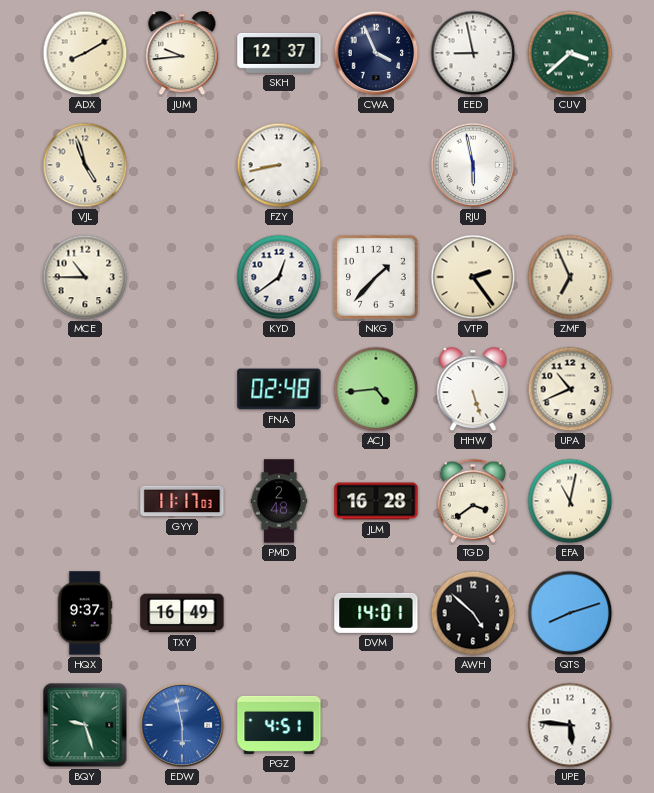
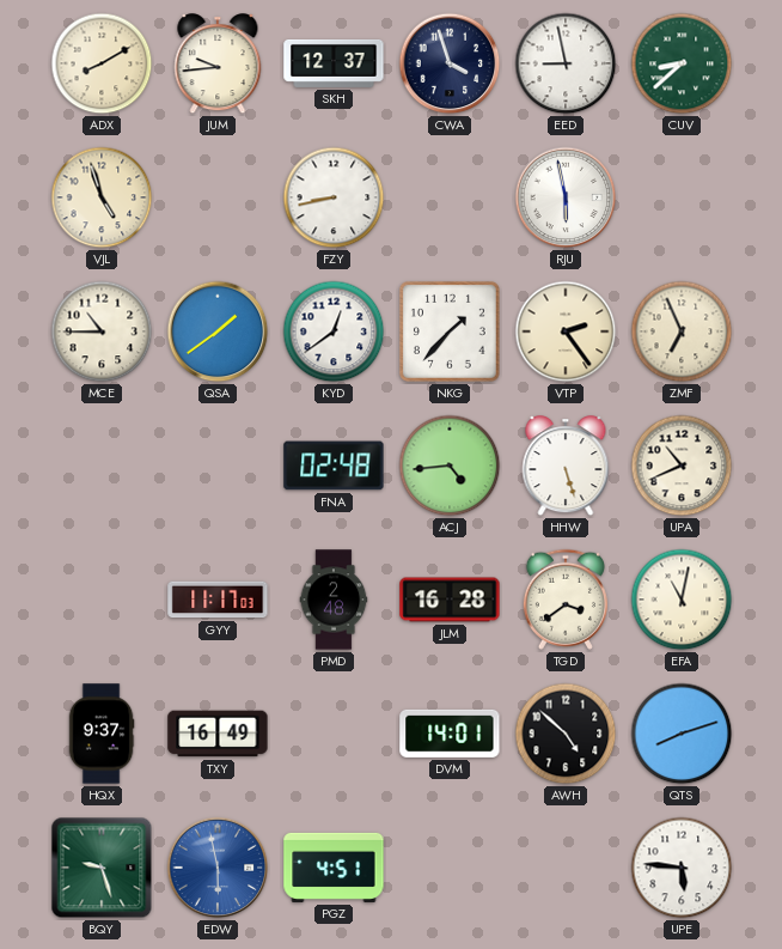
CWA: 3:56 -> 3:57 (450, 63)
CUV: 3:38 -> 8:38 (682, 63)
QSA: none -> 1:39 (218, 331)
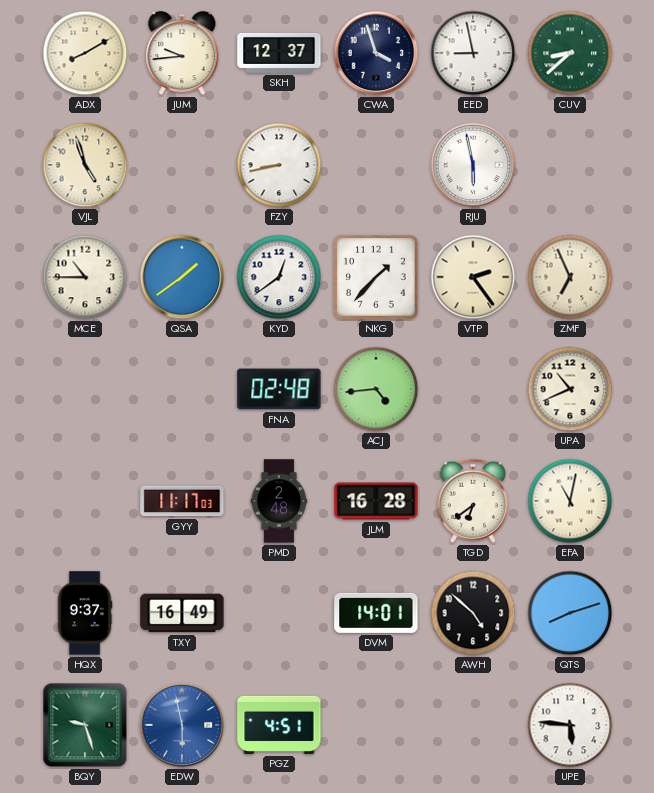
HHW: 5:27 -> none (566, 467)
TGD: 3:39 -> 6:39 (473, 501)
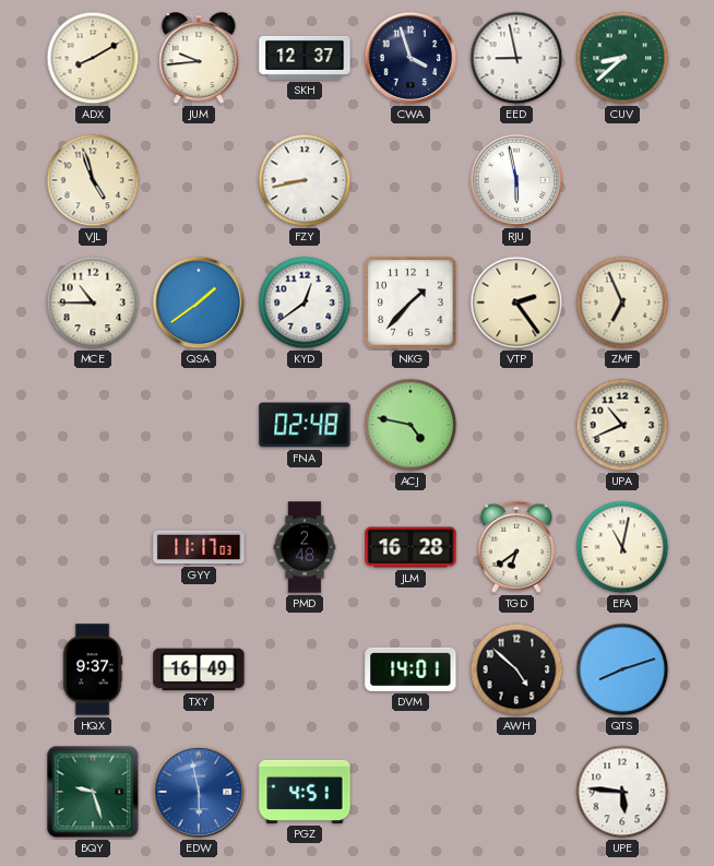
ACJ: 4:44 -> 4:47 (410, 425)
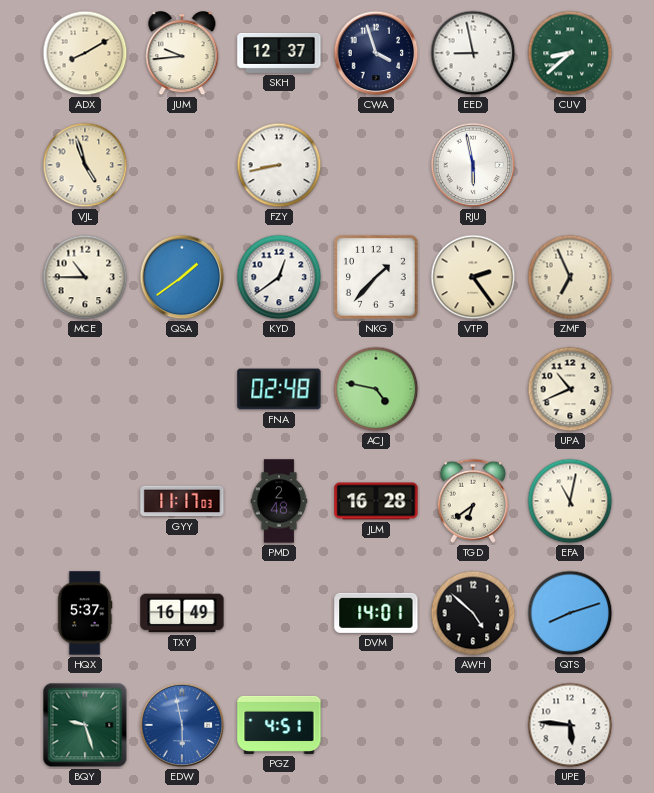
HQX: 9:37 -> 5:37 (85, 613)
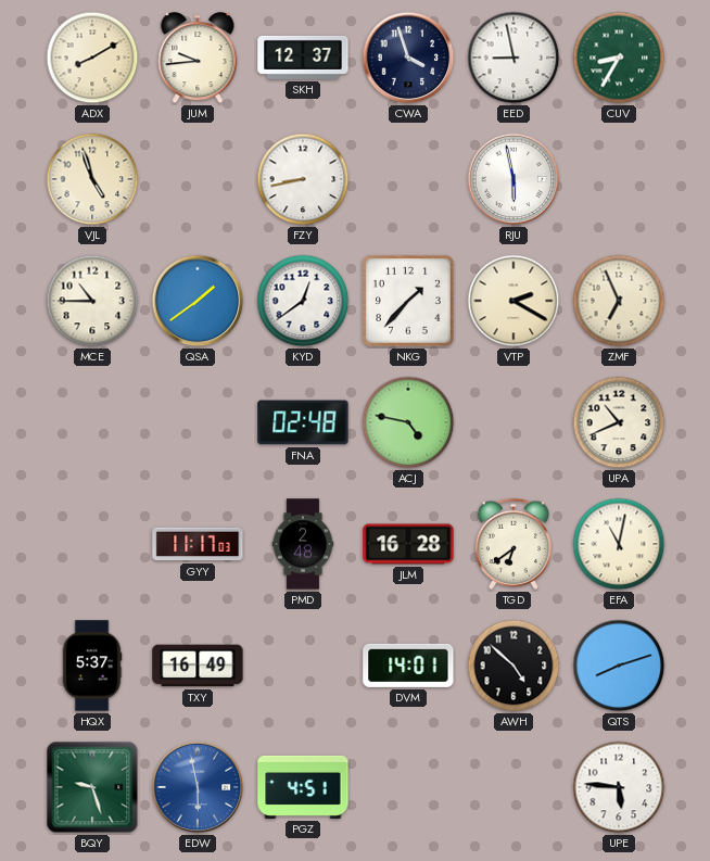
CUV: 8:38 -> 8:35 (619, 58)
VTP: 2:24 -> 2:20 (514, 301)
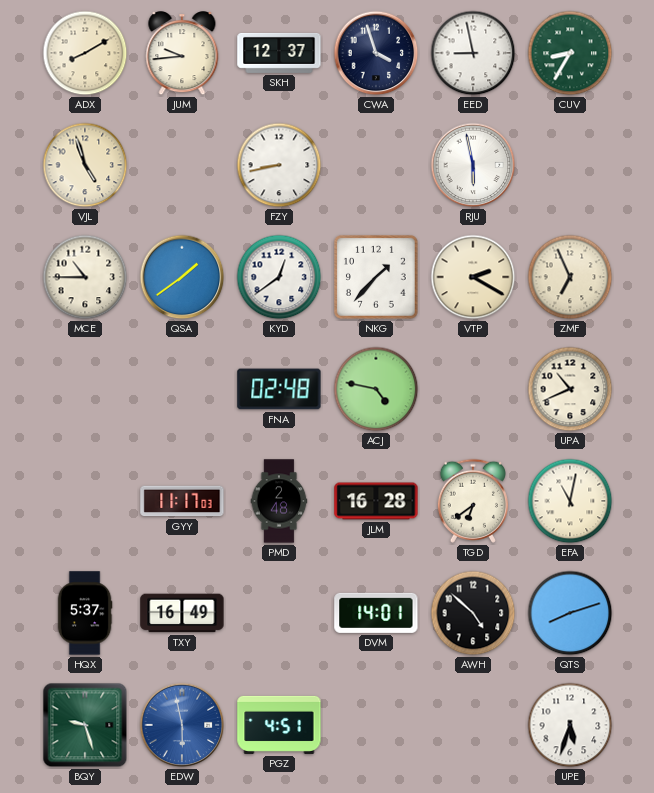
UPE: 5:46 -> 5:33 (570, 725)
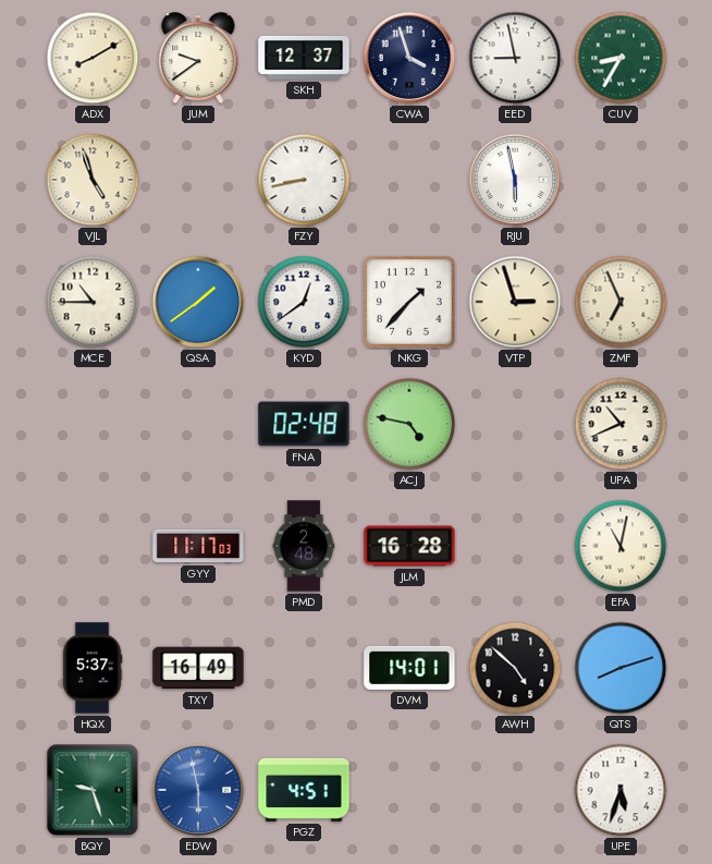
JUM: 9:44 -> 9:39 (198, 59)
VTP: 2:20 -> 2:57 (515, 302)
TGD: 6:39 -> none (473, 501)
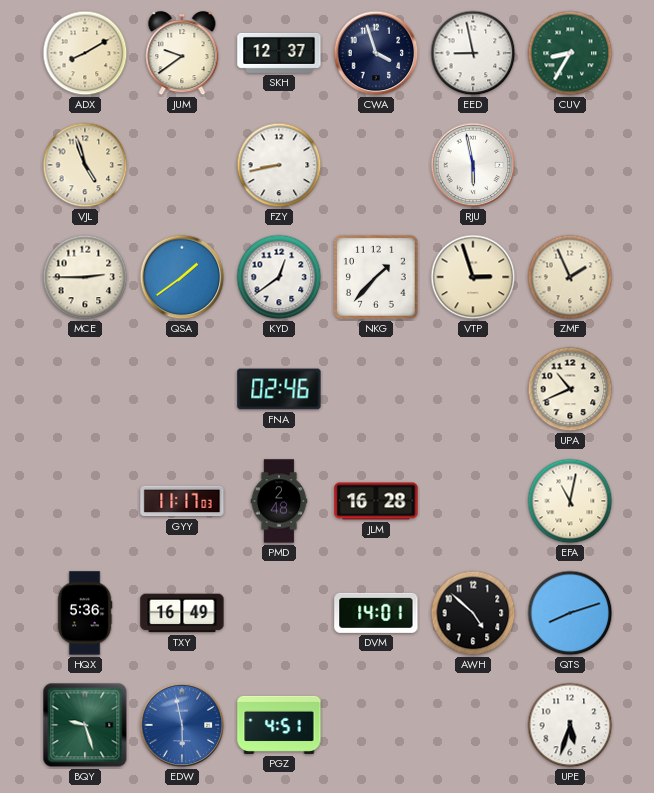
MCE: 10:45 -> 2:45 (85, 277)
ZMF: 6:56 -> 1:56 (570, 277)
FNA: 02:48 -> 02:46 (279, 389)
ACJ: 4:47 -> none (409, 424)
HQX: 5:37 -> 5:36 (85, 613)
